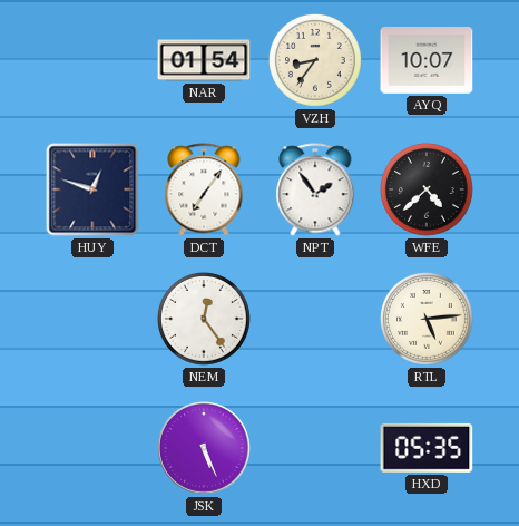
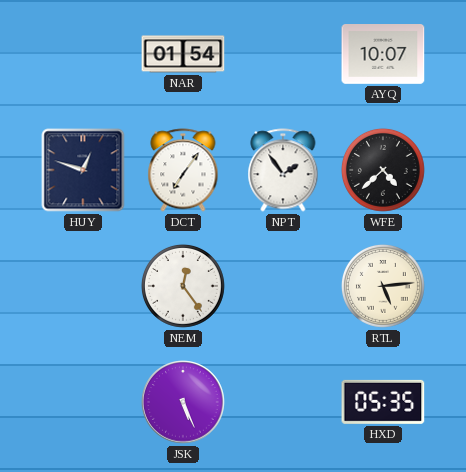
VZH: 8:36 -> none (315, 60)
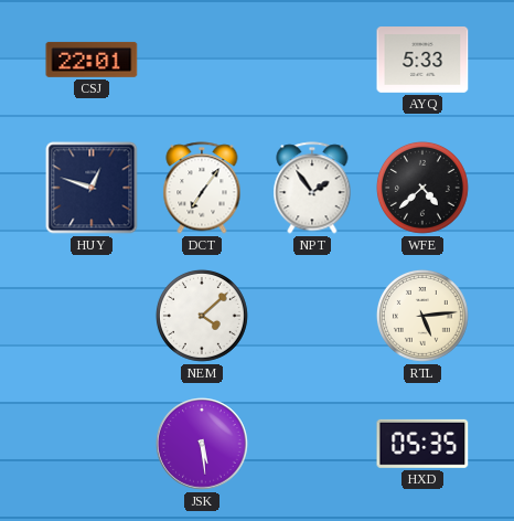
CSJ: none -> 22:01 (92, 60)
NAR: 01:54 -> none (183, 54)
AYQ: 10:07 -> 5:33 (422, 61)
NEM: 12:24 -> 4:08 (202, 316)
JSK: 5:26 -> 5:29 (202, 444)
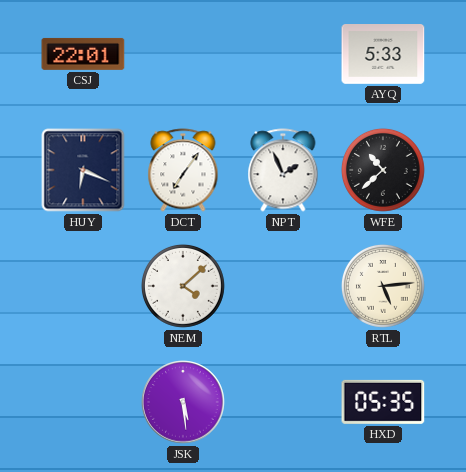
HUY: 12:48 -> 6:19 (83, 170)
NPT: 1:54 -> 1:56 (283, 170)
WFE: 4:38 -> 10:38 (383, 170)
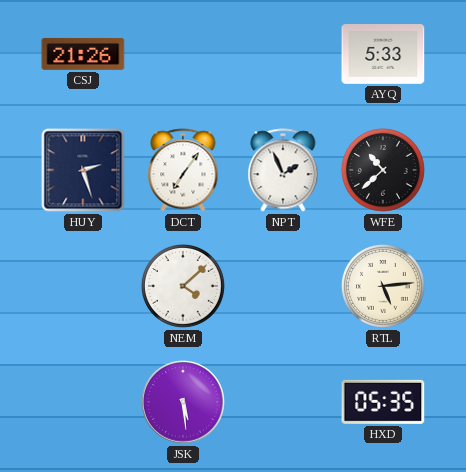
CSJ: 22:01 -> 21:26 (83, 54)
HUY: 6:19 -> 2:27 (83, 170)
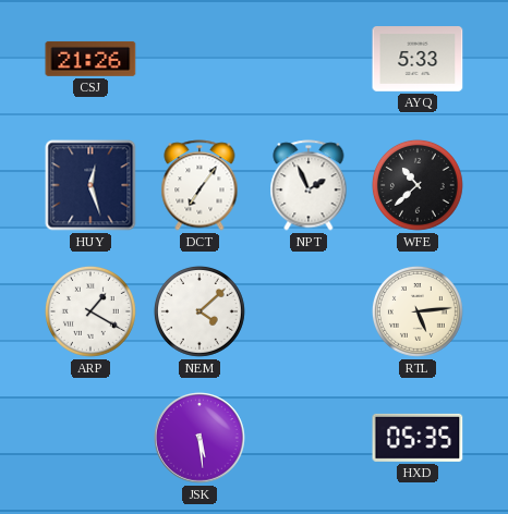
HUY: 2:27 -> 12:27 (90, 185)
ARP: none -> 1:20 (90, 311)
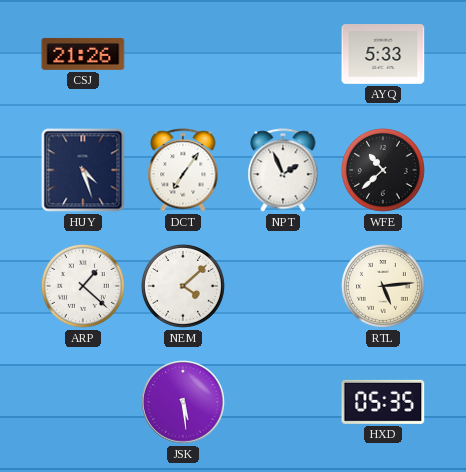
HUY: 12:27 -> 4:27 (83, 170)
ARP: 1:20 -> 1:22 (83, 286)
